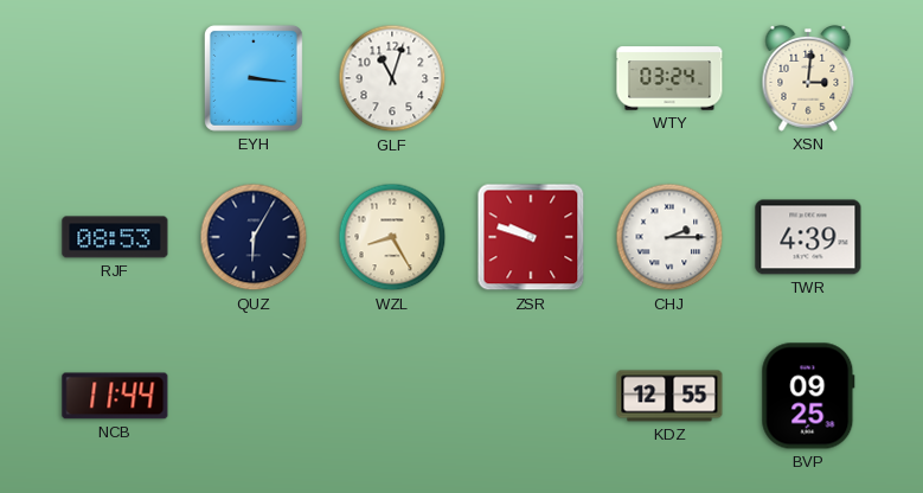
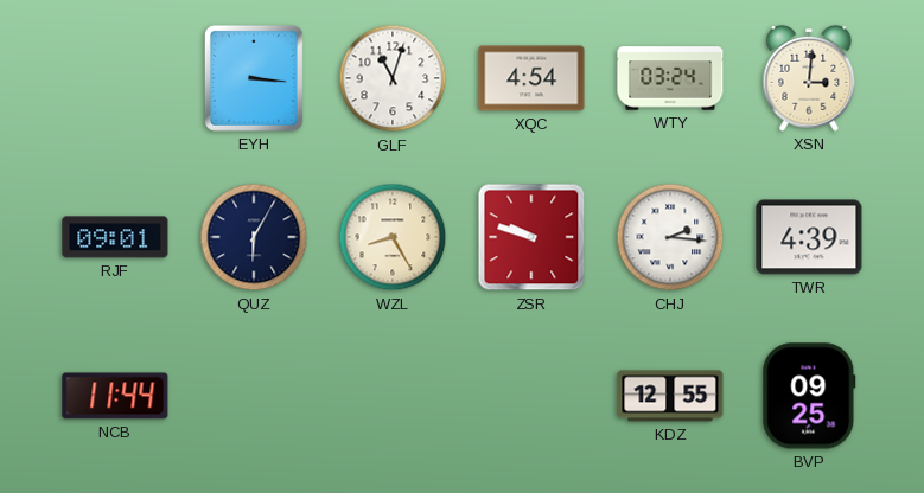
XQC: none -> 4:54 (531, 78)
RJF: 08:53 -> 09:01 (115, 237)
CHJ: 2:15 -> 2:16 (670, 237)
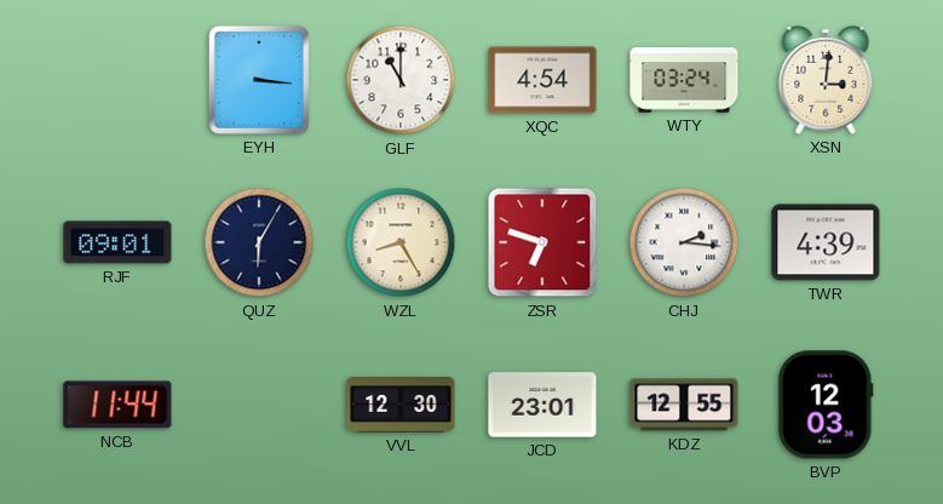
GLF: 11:03 -> 11:00 (401, 80)
ZSR: 9:48 -> 6:48 (542, 242)
VVL: none -> 12:30 (401, 406)
JCD: none -> 23:01 (542, 405)
BVP: 09:25 -> 12:03 (826, 405)
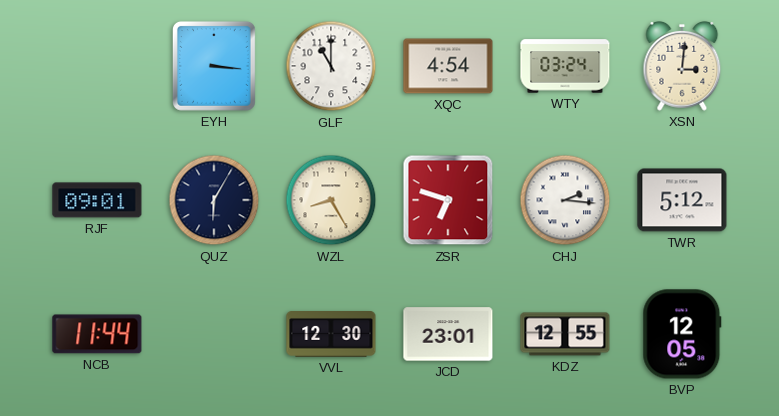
TWR: 4:39 -> 5:12 (682, 200)
BVP: 12:03 -> 12:05 (682, 334)
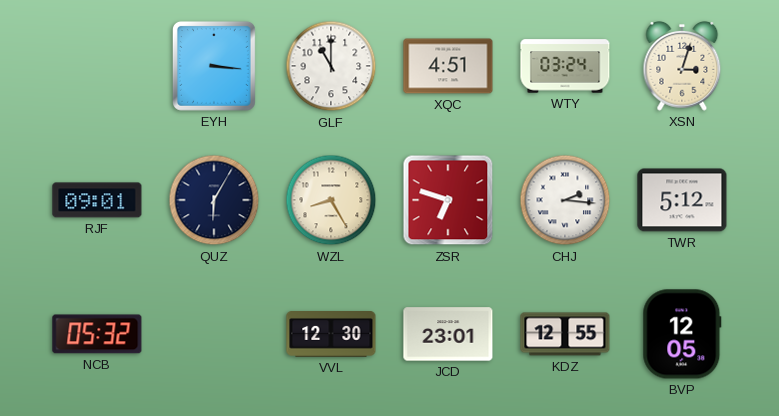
XQC: 4:54 -> 4:51 (448, 66)
XSN: 3:01 -> 3:03 (682, 66)
NCB: 11:44 -> 05:32 (97, 334)
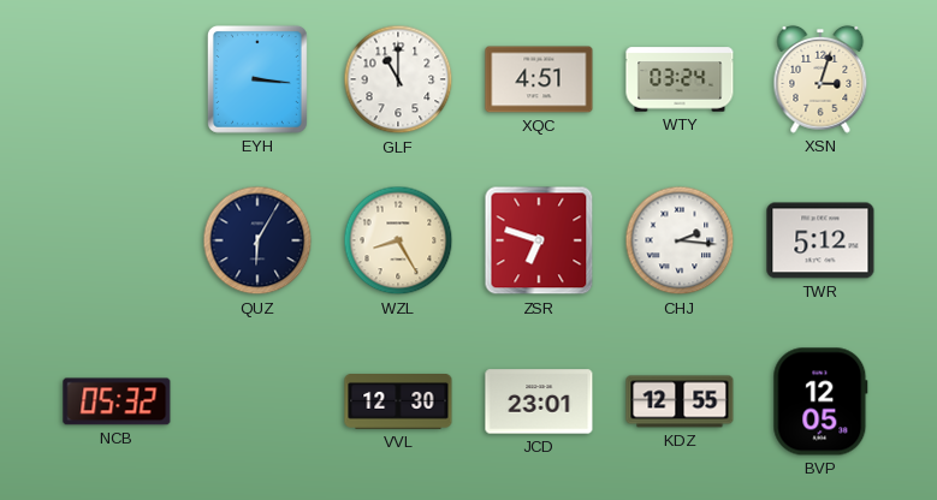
RJF: 09:01 -> none (97, 200)
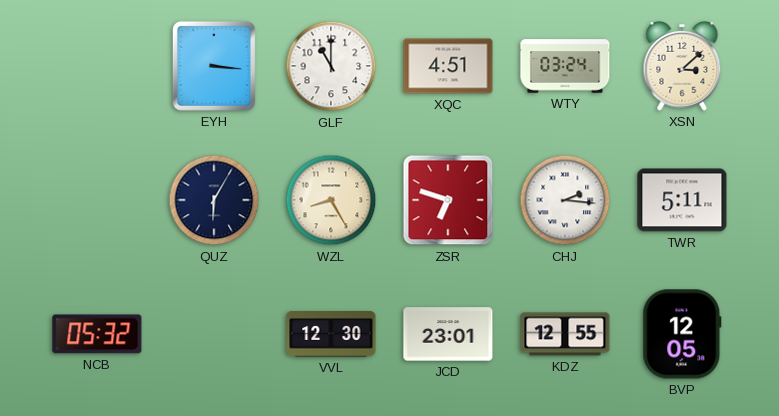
XSN: 3:03 -> 3:08 (682, 66)
TWR: 5:12 -> 5:11 (682, 200)
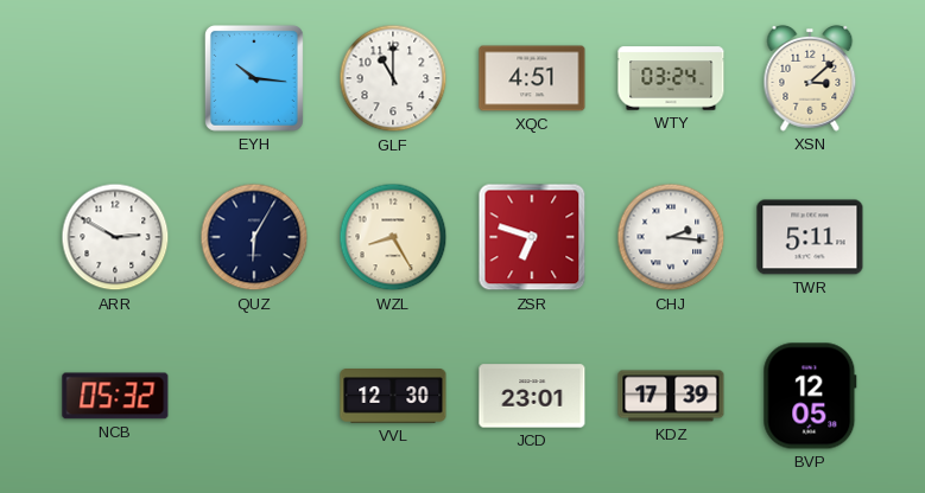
EYH: 3:16 -> 10:16 (254, 78)
ARR: none -> 2:50 (115, 237)
KDZ: 12:55 -> 17:39 (671, 396)
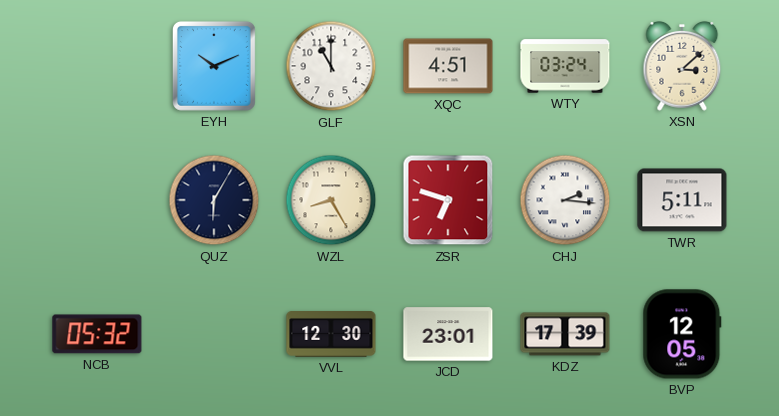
EYH: 10:16 -> 10:11 (214, 66)
ARR: 2:50 -> none (115, 237)
